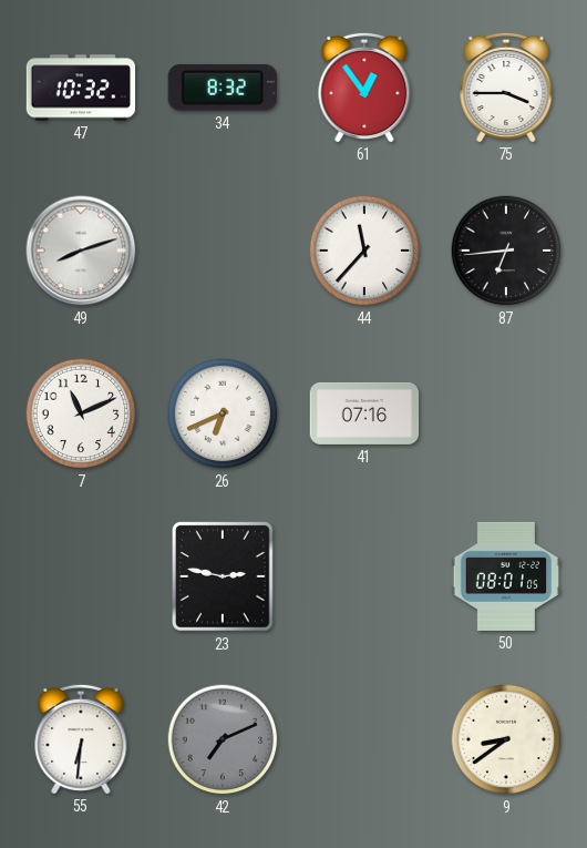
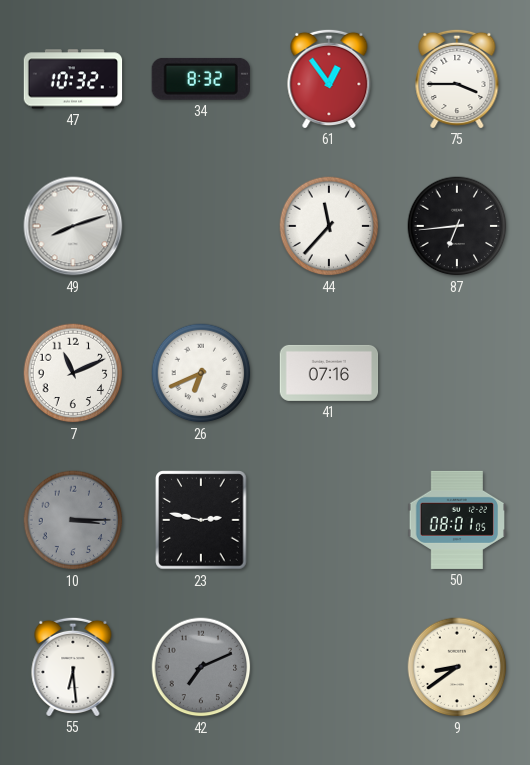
10: none -> 3:15 (73, 520)
55: 6:31 -> 6:29 (73, 666)
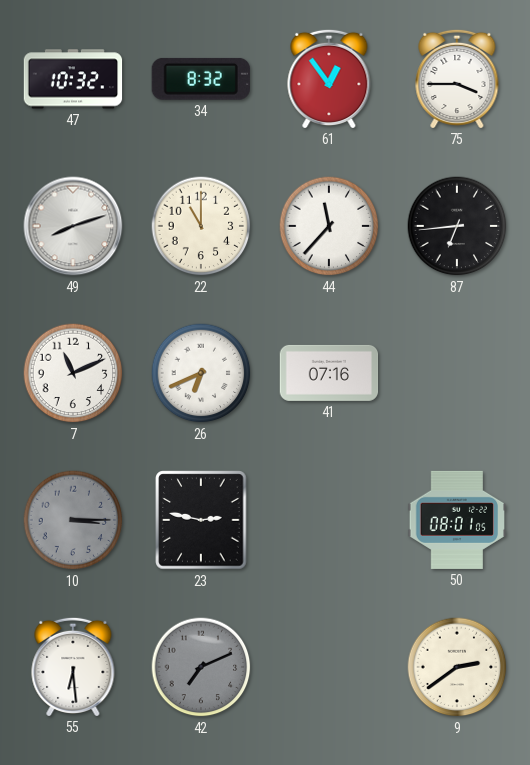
22: none -> 11:00 (201, 226)
9: 8:39 -> 2:39 (457, 667)
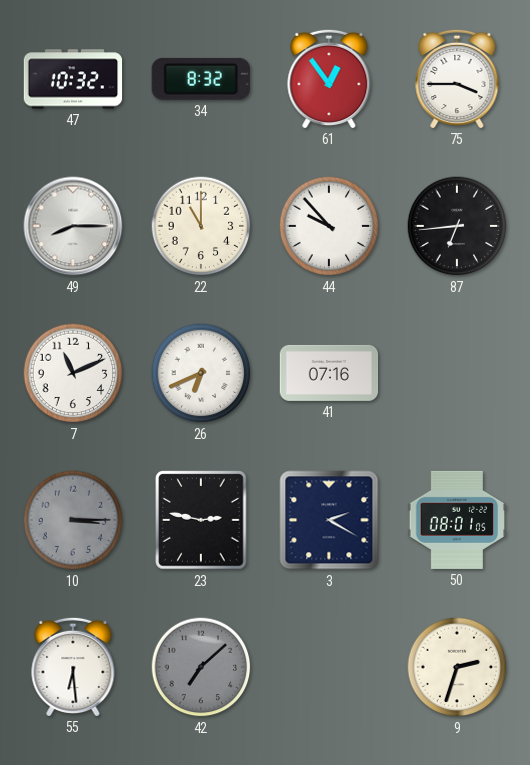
49: 8:12 -> 8:15 (73, 226)
44: 11:37 -> 9:53 (329, 226)
3: none -> 2:20 (329, 520)
42: 7:11 -> 7:08 (201, 667)
9: 2:39 -> 2:33 (457, 667)
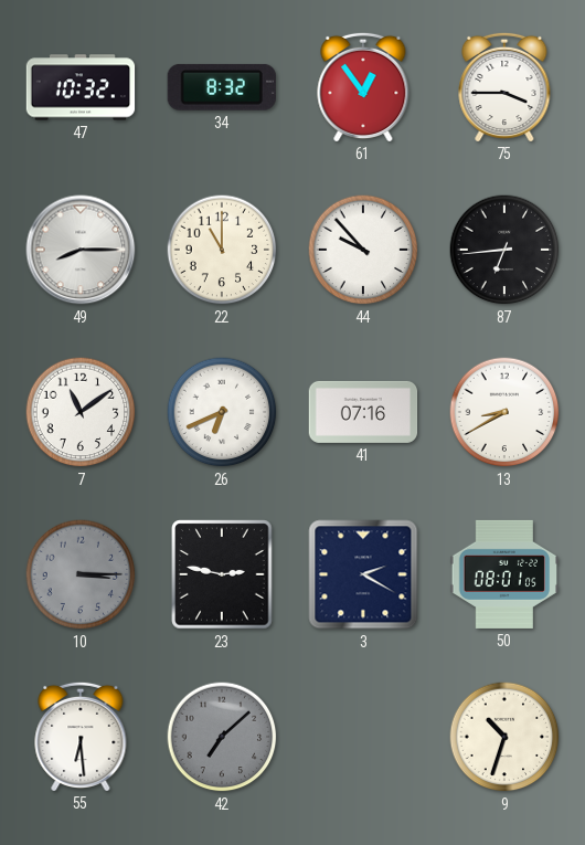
7: 11:11 -> 11:09 (81, 412)
13: none -> 8:40 (504, 412)
9: 2:33 -> 10:33 (504, 737)
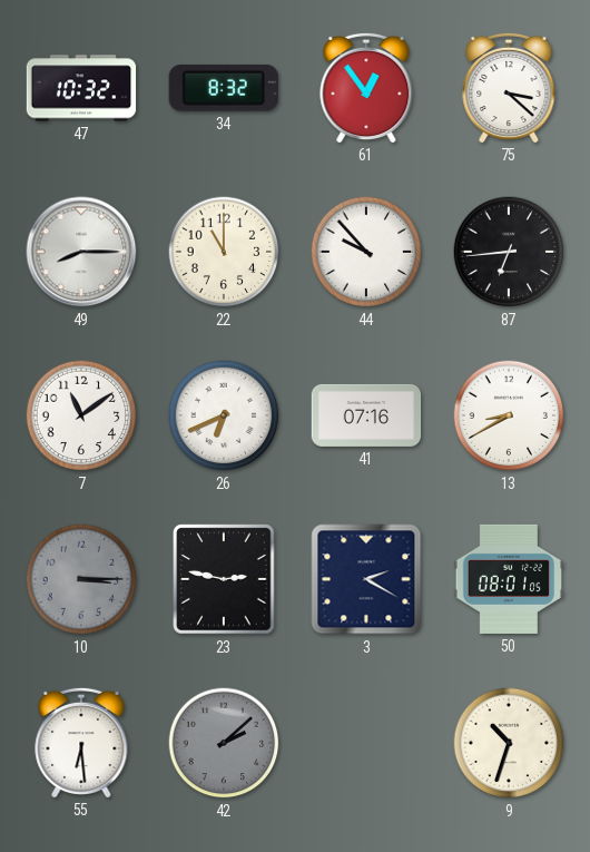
75: 3:45 -> 3:22 (509, 87)
42: 7:08 -> 2:08 (224, 743)
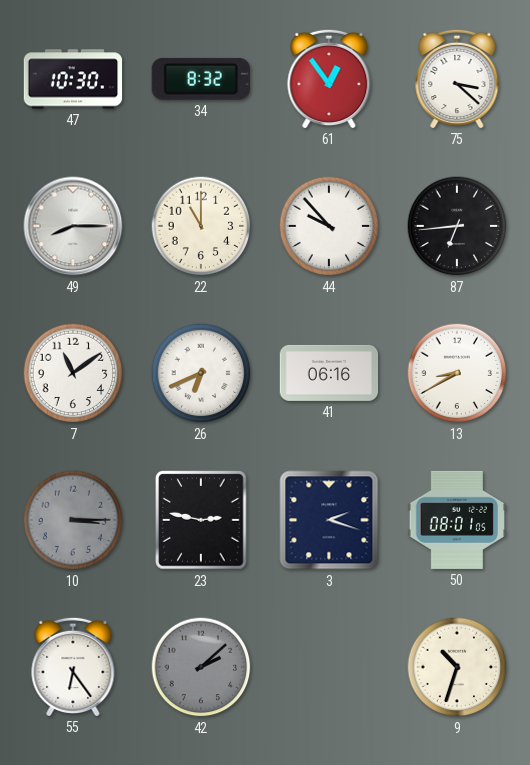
47: 10:32 -> 10:30 (73, 79)
41: 07:16 -> 06:16 (329, 373)
3: 2:20 -> 2:18 (329, 520)
55: 6:29 -> 6:24 (73, 666)
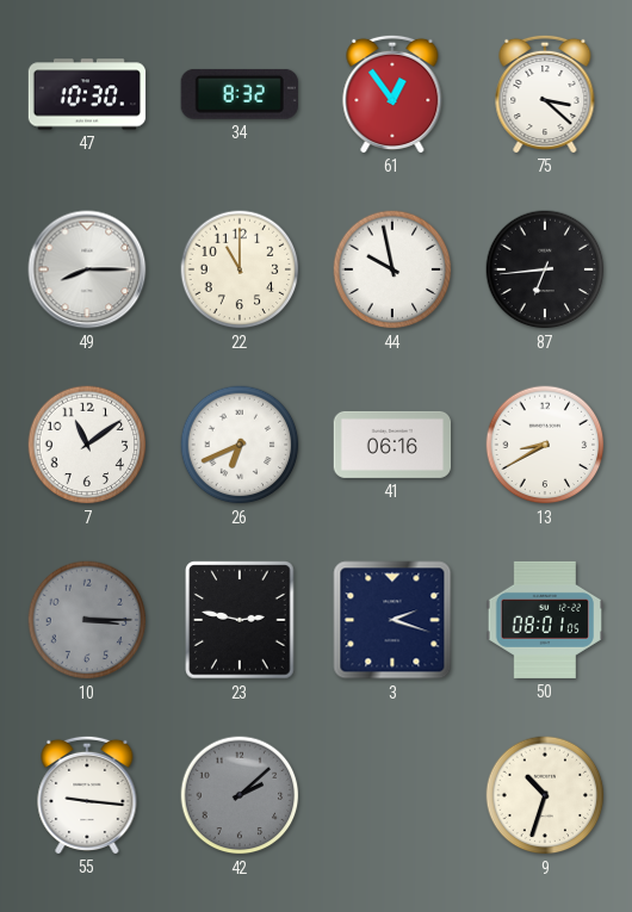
44: 9:53 -> 9:58 (392, 269)
55: 6:24 -> 9:16 (87, 794)
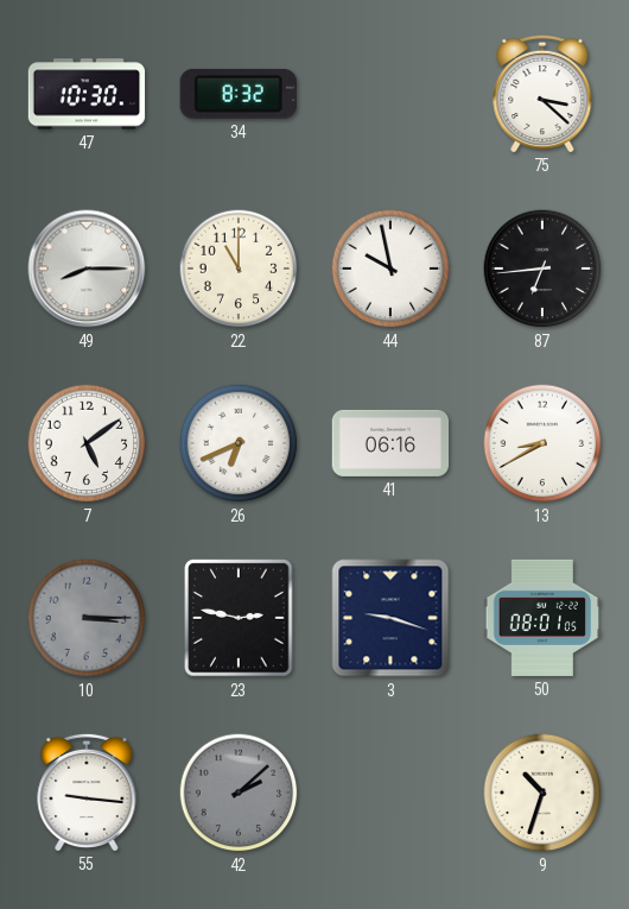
61: 12:54 -> none (392, 93)
7: 11:09 -> 5:09 (87, 443)
3: 2:18 -> 9:18 (390, 618)
